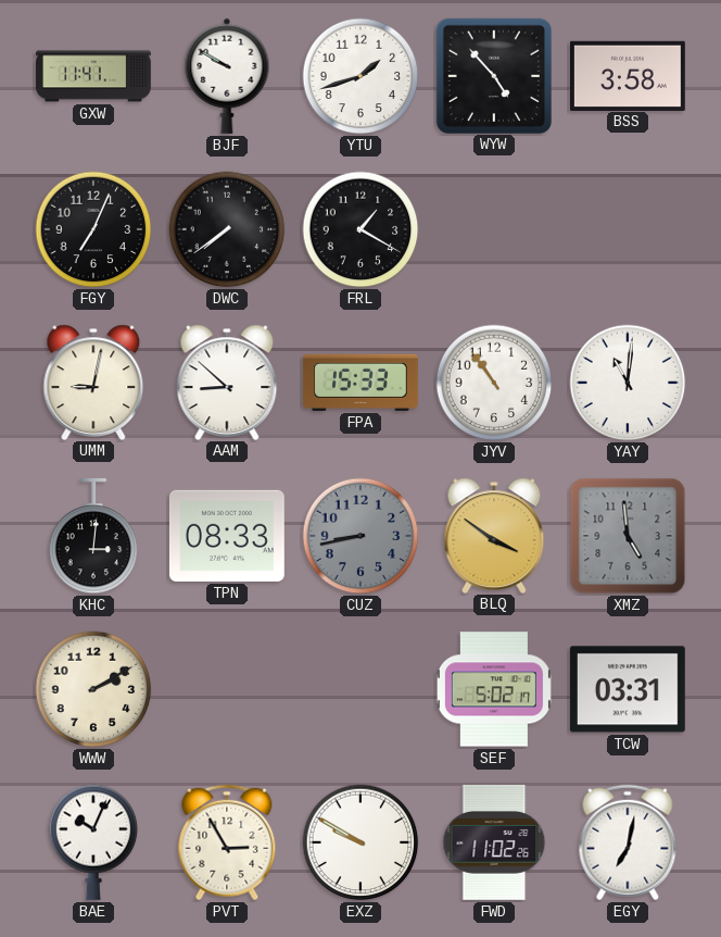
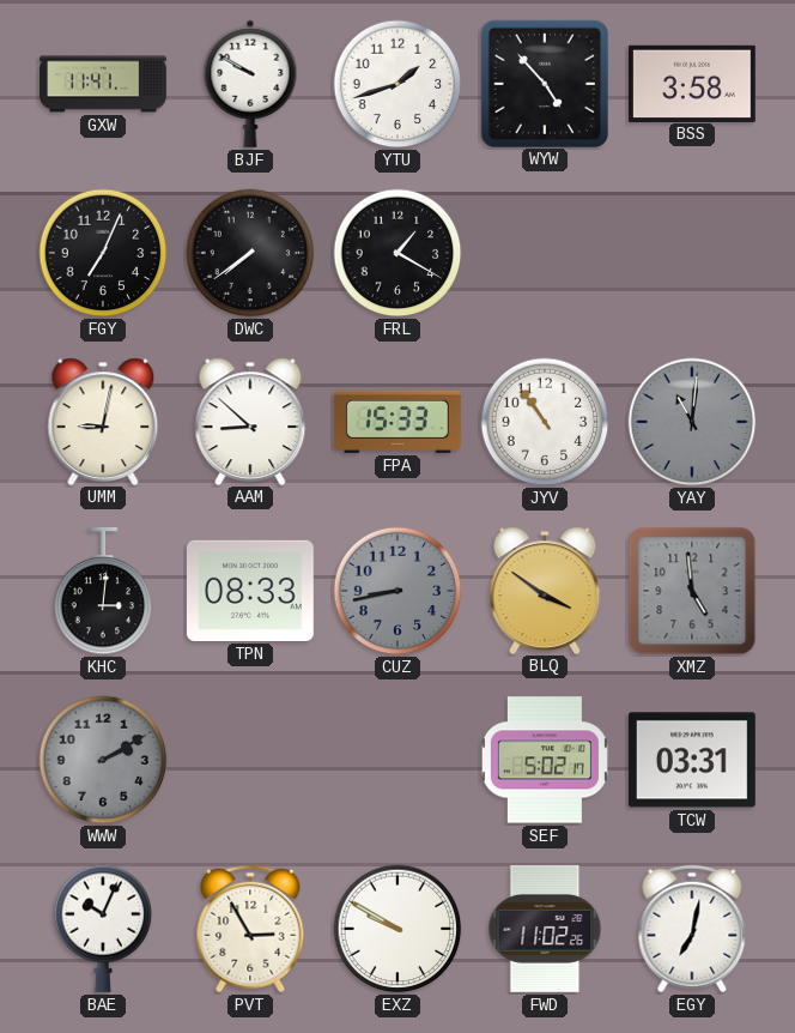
YAY dial: white -> grey (692, 422)
WWW dial: cream -> grey (103, 760)
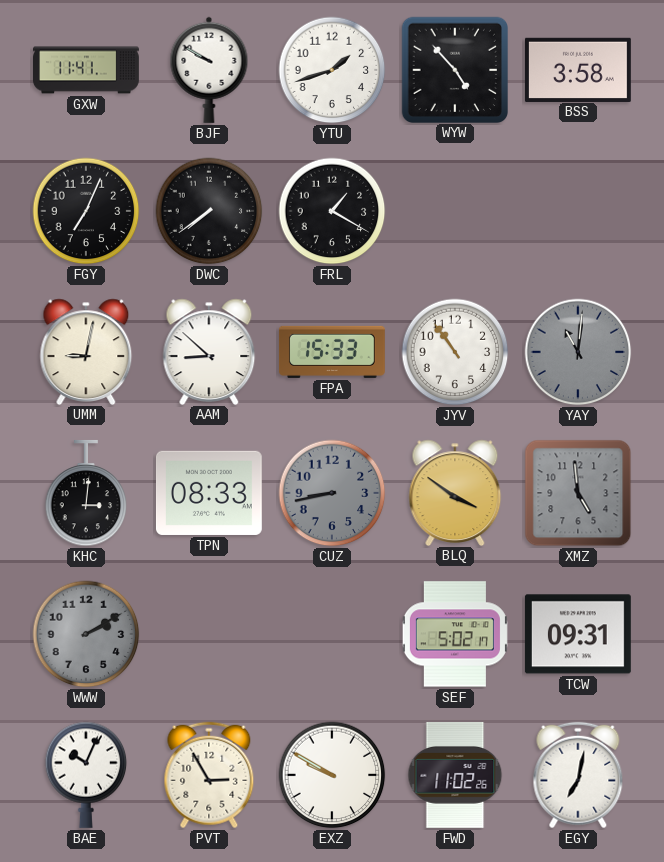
TCW: 03:31 -> 09:31 (578, 634)
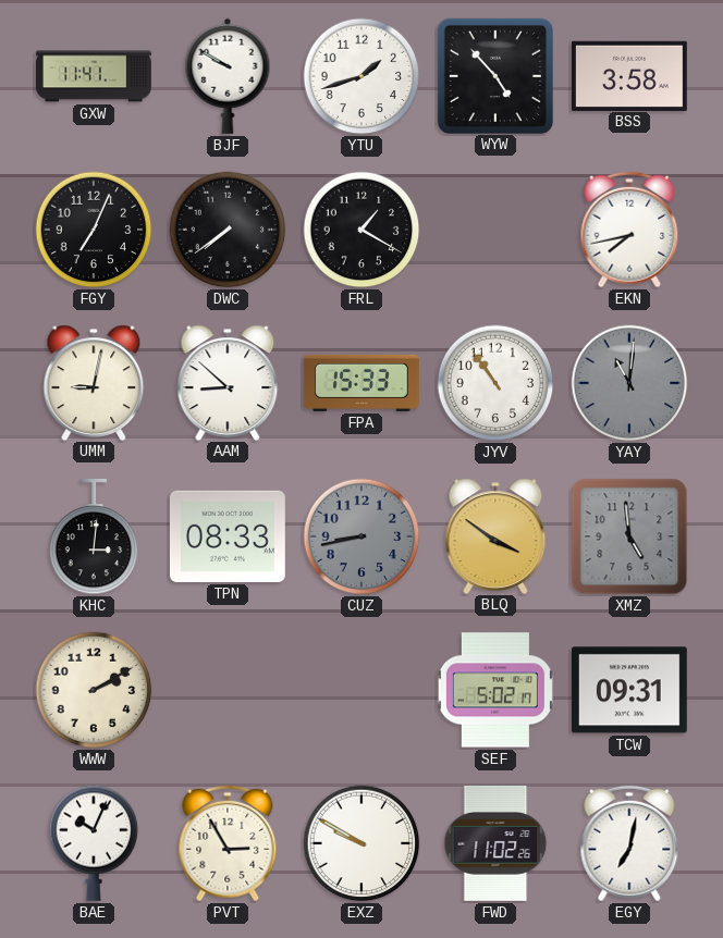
EKN: none -> 7:43 (629, 230)
WWW dial: grey -> cream (94, 690)
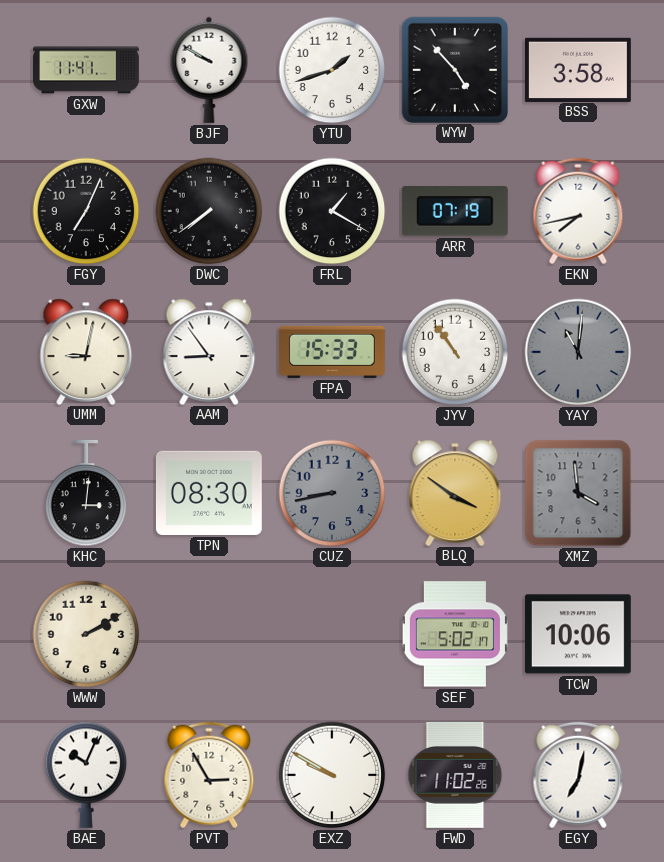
ARR: none -> 07:19 (455, 211)
AAM: 8:52 -> 8:54 (209, 351)
TPN: 08:33 -> 08:30 (209, 493)
XMZ: 4:59 -> 3:59 (578, 493)
TCW: 09:31 -> 10:06 (578, 634)
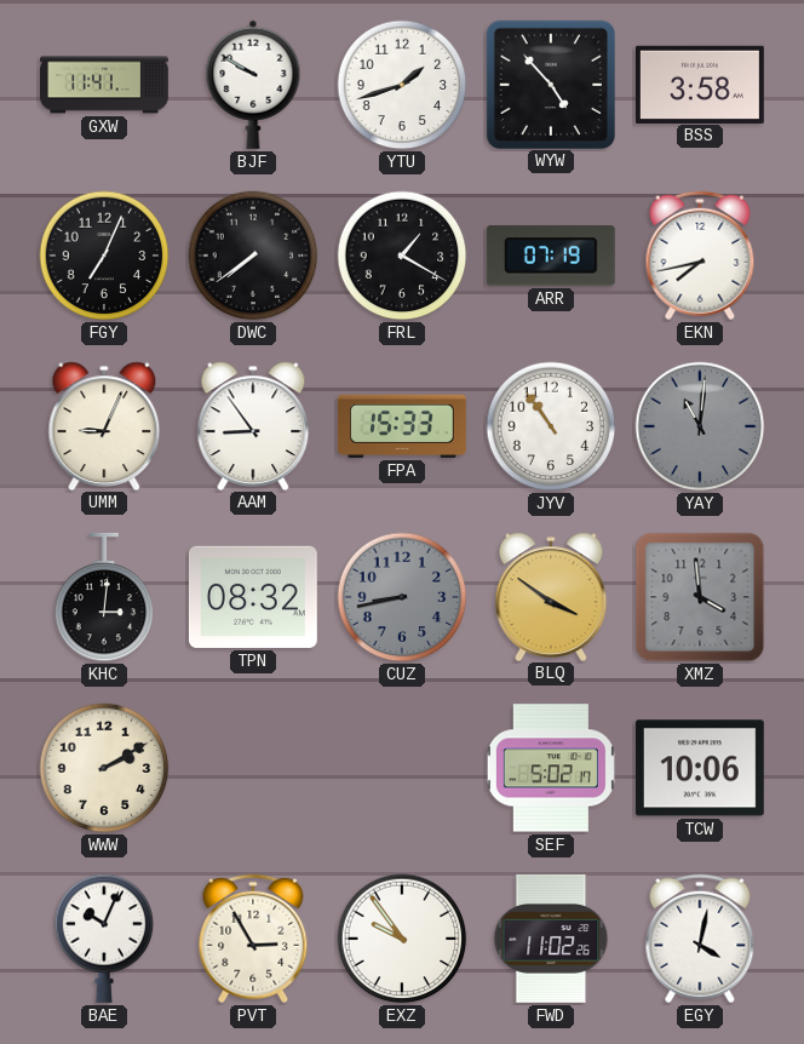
UMM: 9:02 -> 9:04 (104, 425)
TPN: 08:30 -> 08:32 (253, 597)
EXZ: 9:50 -> 9:54 (402, 939)
EGY: 7:02 -> 4:02 (700, 939)
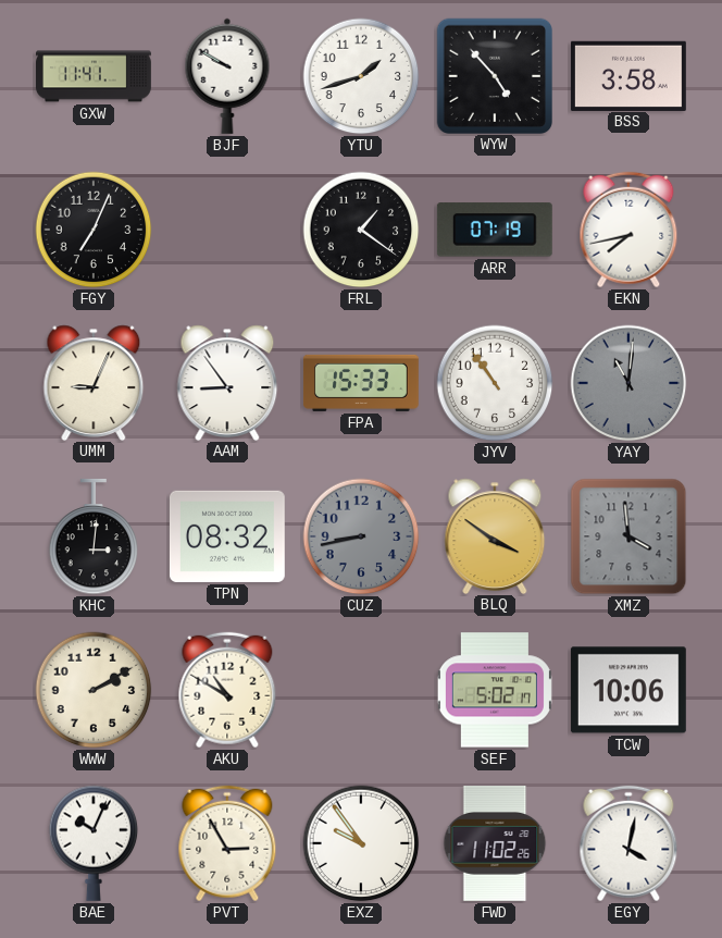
DWC: 7:39 -> none (253, 256)
FRL: 1:20 -> 1:21 (361, 230)
AKU: none -> 10:50 (227, 690)
